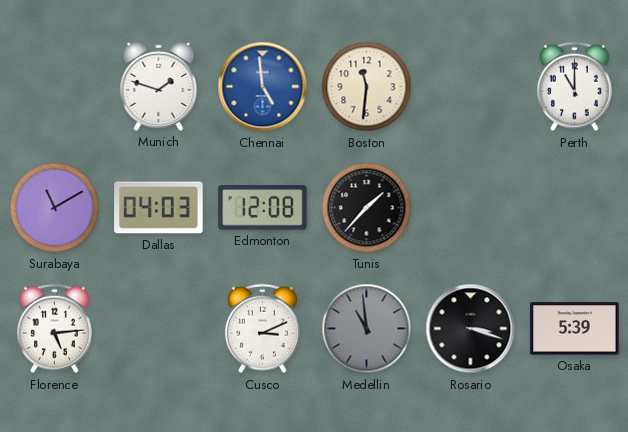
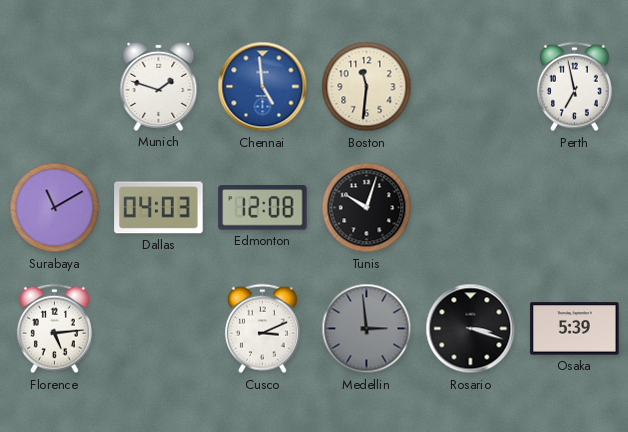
Perth: 11:00 -> 6:58 (574, 87)
Tunis: 1:37 -> 10:03 (367, 208)
Medellin: 10:59 -> 2:59 (367, 329)
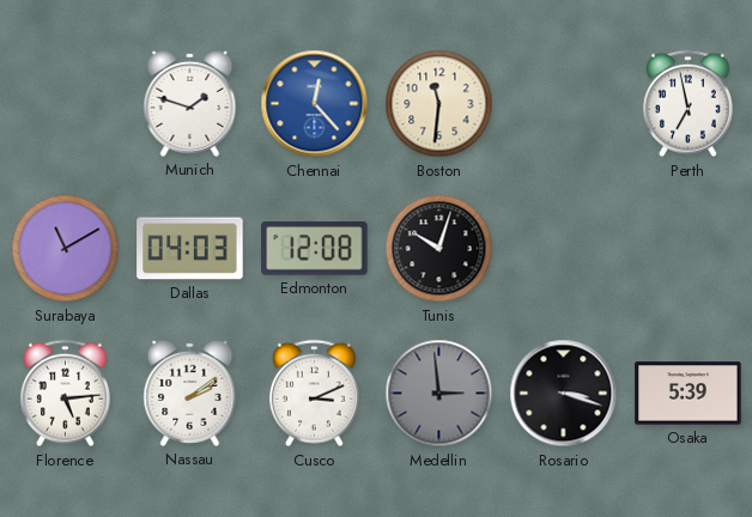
Chennai: 4:59 -> 12:23 (315, 104)
Nassau: none -> 2:09 (190, 393)
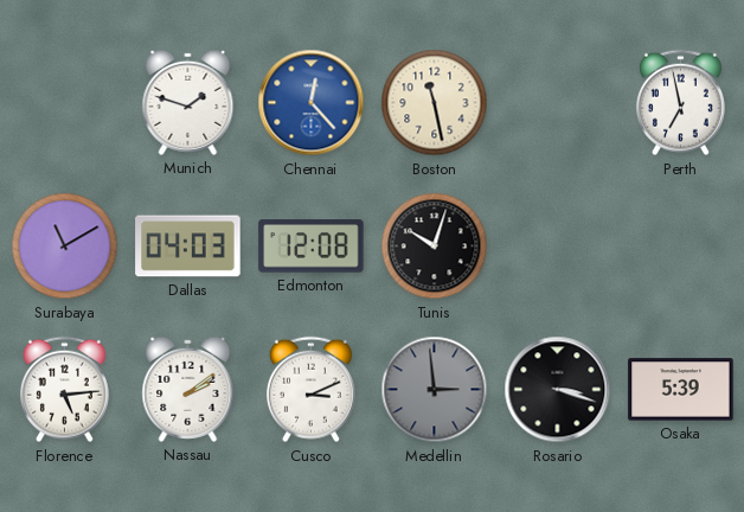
Boston: 11:31 -> 11:28 (435, 103)
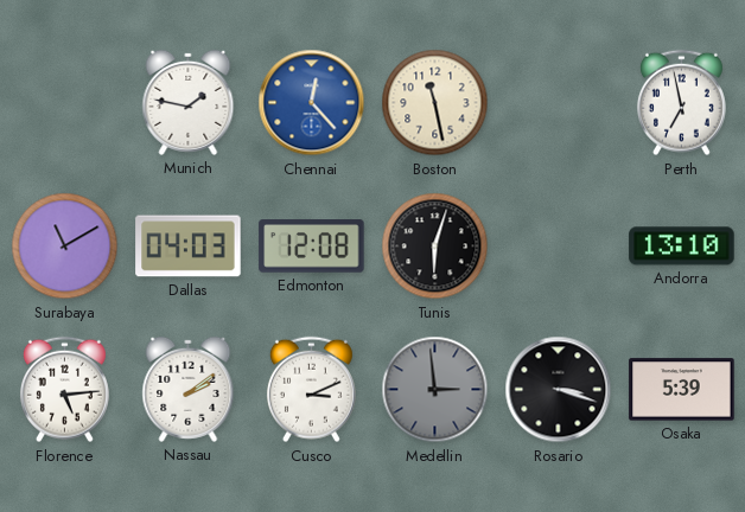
Munich: 1:48 -> 1:47 (189, 102)
Tunis: 10:03 -> 6:03 (435, 247)
Andorra: none -> 13:10 (682, 247)
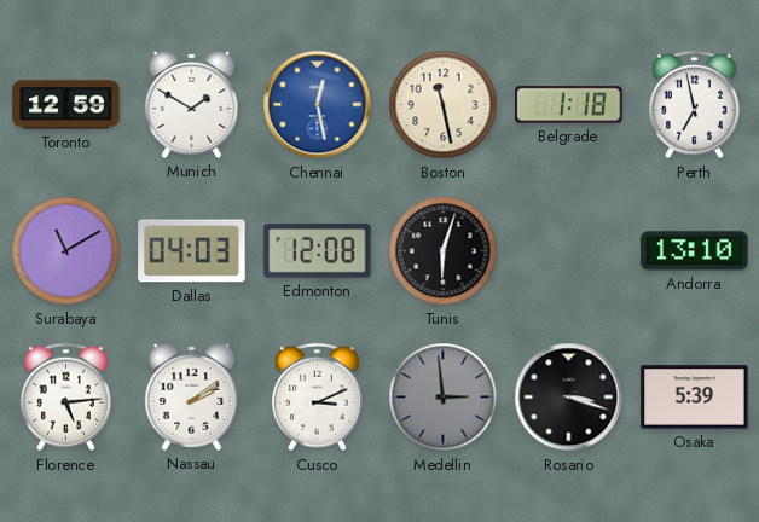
Toronto: none -> 12:59 (66, 105)
Munich: 1:47 -> 1:50 (192, 104)
Chennai: 12:23 -> 12:28 (318, 105)
Belgrade: none -> 1:18 (569, 105)
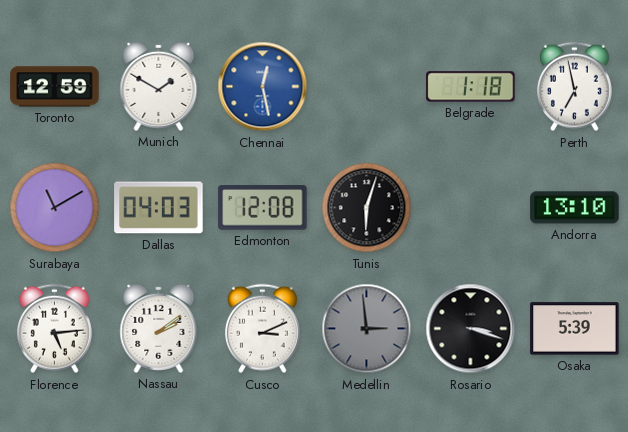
Boston: 11:28 -> none (444, 105)
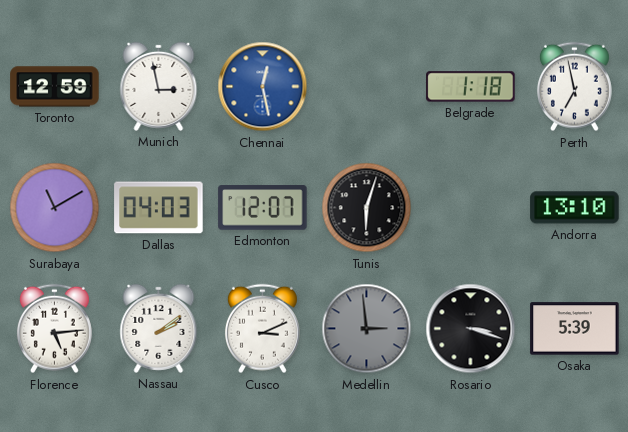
Munich: 1:50 -> 2:58 (159, 86)
Edmonton: 12:08 -> 12:07 (263, 208)
